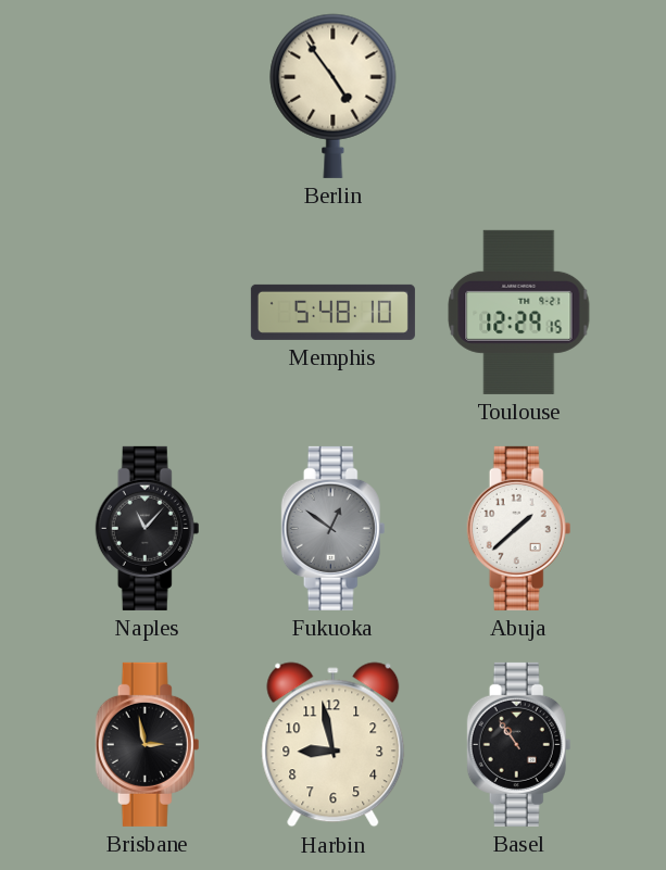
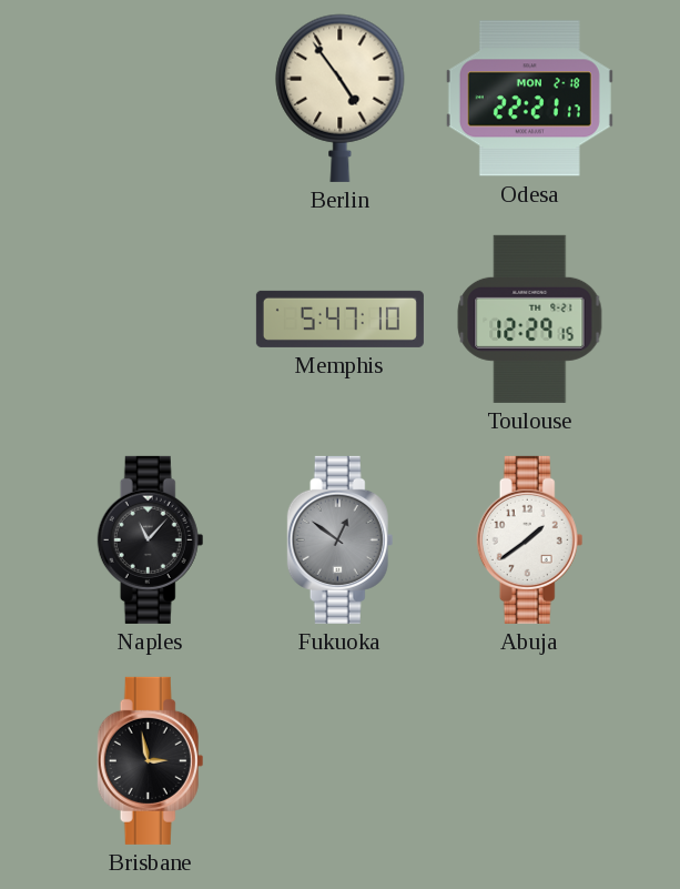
Odesa: none -> 22:21 (529, 99)
Memphis: 5:48 -> 5:47 (339, 319)
Abuja: 1:38 -> 1:39 (530, 539)
Harbin: 8:58 -> none (334, 745)
Basel: 10:54 -> none (519, 744)
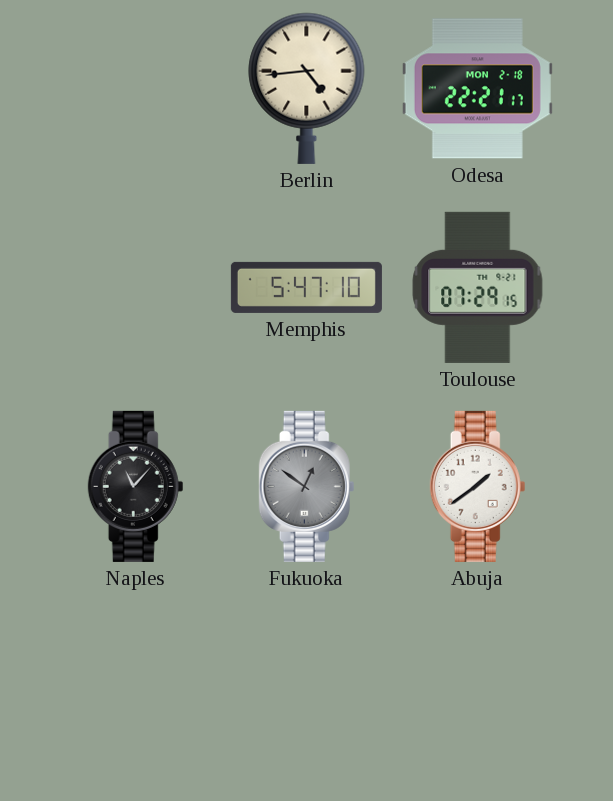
Berlin: 4:54 -> 4:44 (307, 88)
Toulouse: 12:29 -> 07:29 (478, 287)
Brisbane: 2:58 -> none (151, 760)
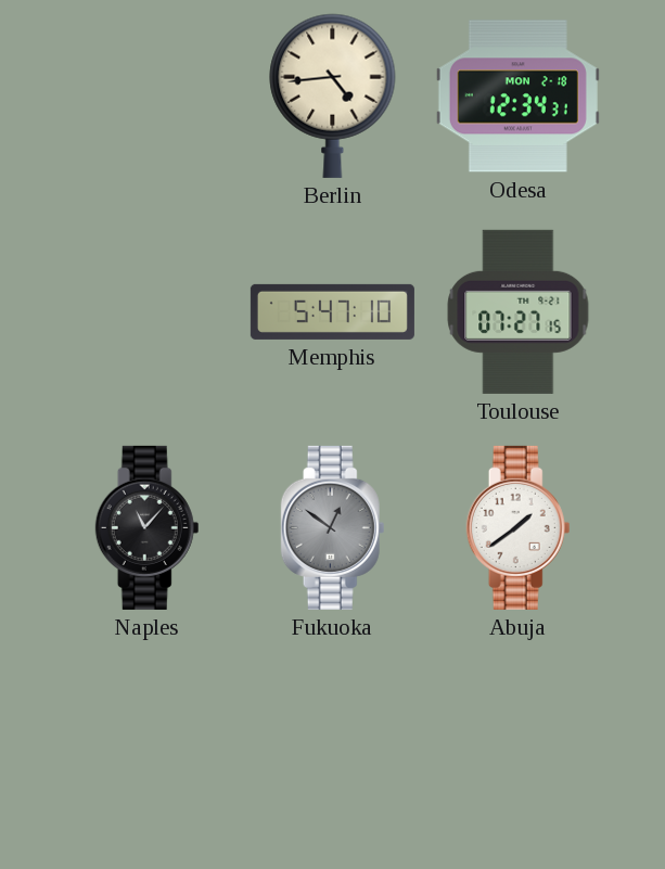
Odesa: 22:21 -> 12:34 (517, 97)
Toulouse: 07:29 -> 07:27 (519, 311)
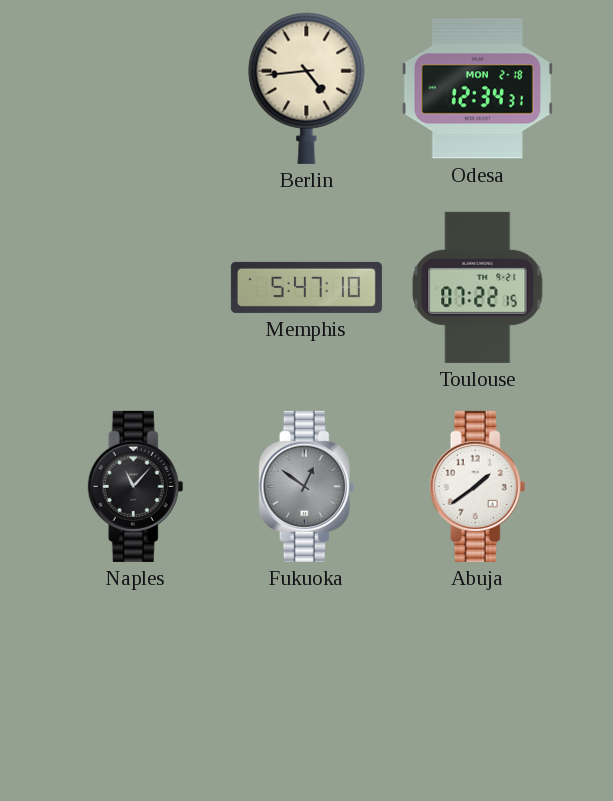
Toulouse: 07:27 -> 07:22 (478, 287)
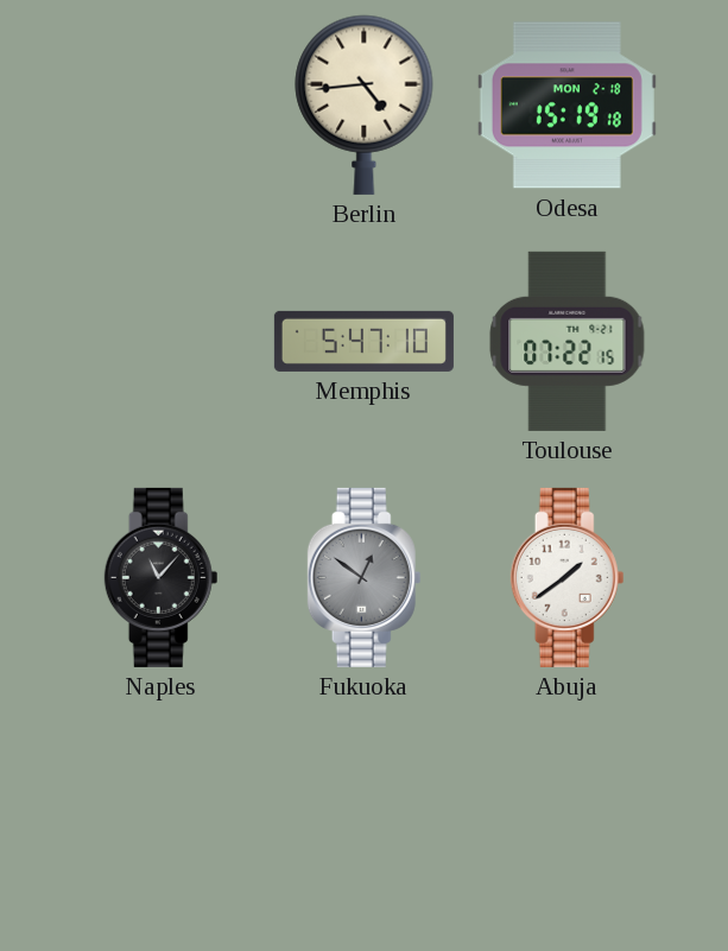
Odesa: 12:34 -> 15:19 (566, 106)
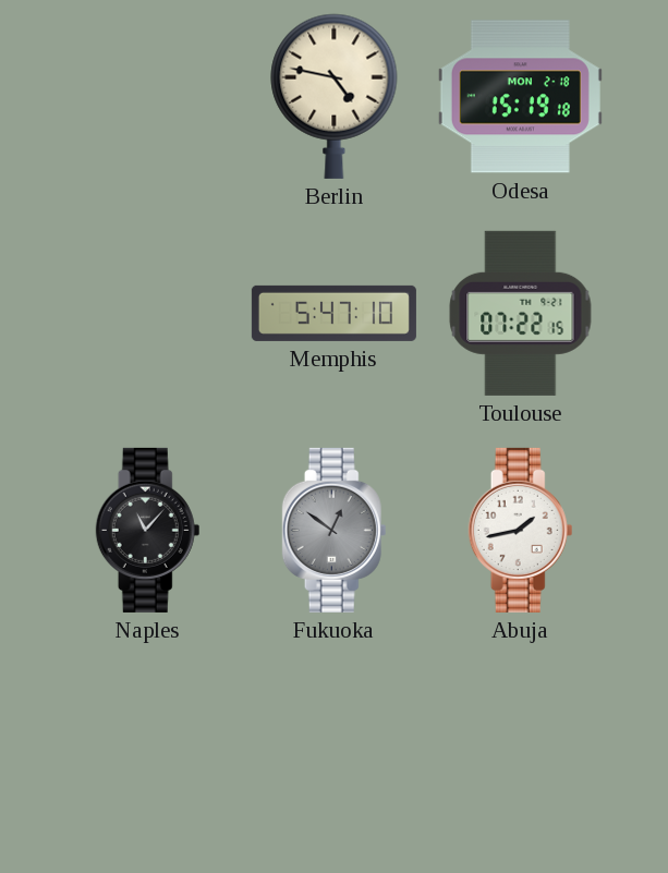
Berlin: 4:44 -> 4:47 (335, 96)
Abuja: 1:39 -> 1:43 (521, 530)
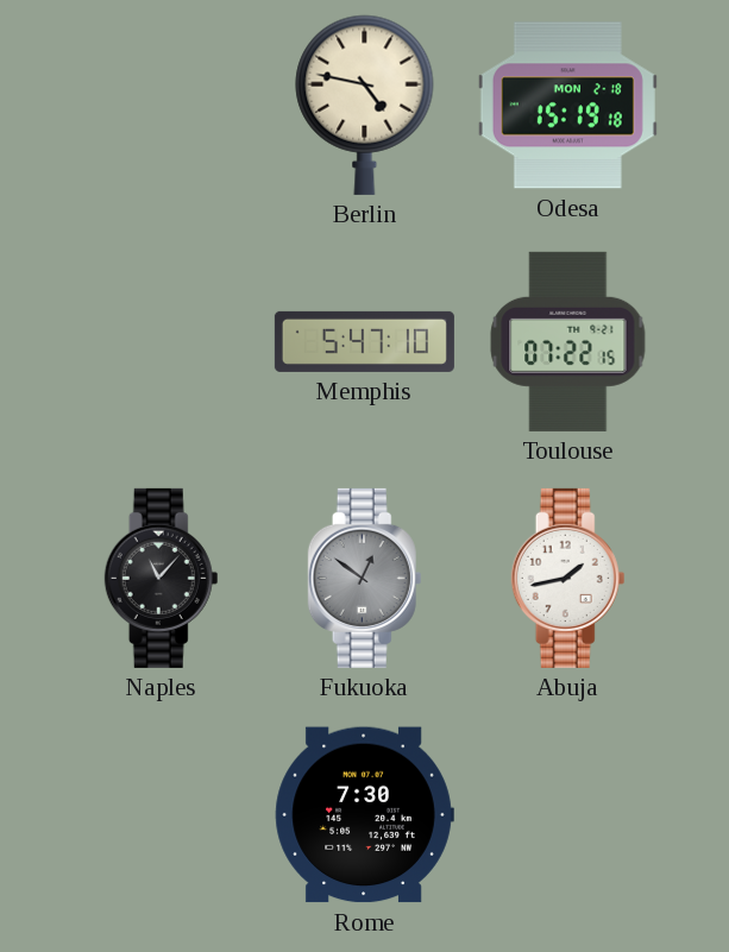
Rome: none -> 7:30 (364, 815)
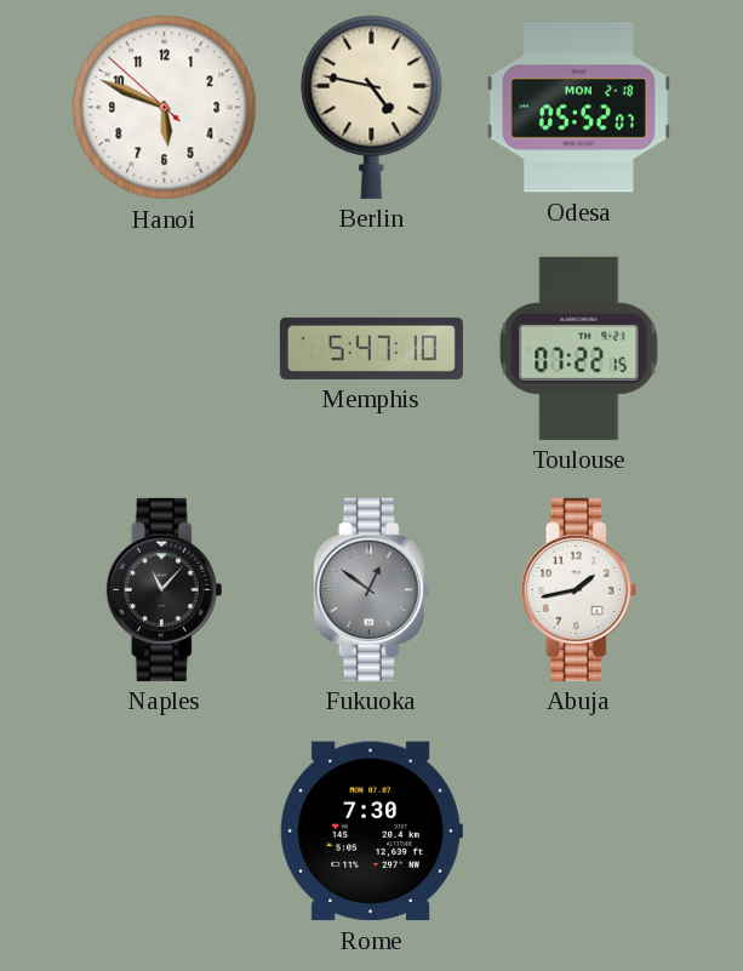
Hanoi: none -> 5:48 (165, 108)
Odesa: 15:19 -> 05:52 (578, 108)
